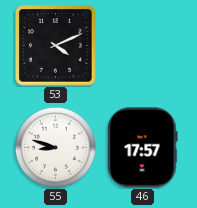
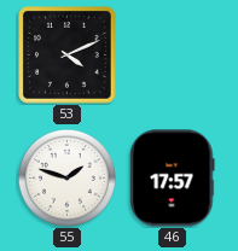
55: 8:48 -> 1:48 (66, 177)
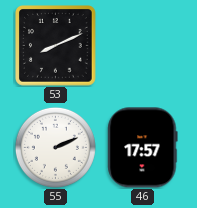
53: 4:11 -> 8:11 (56, 46)
55: 1:48 -> 2:11 (55, 147)
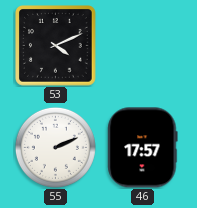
53: 8:11 -> 4:11 (56, 46)
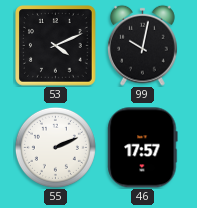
99: none -> 10:02 (142, 45)
